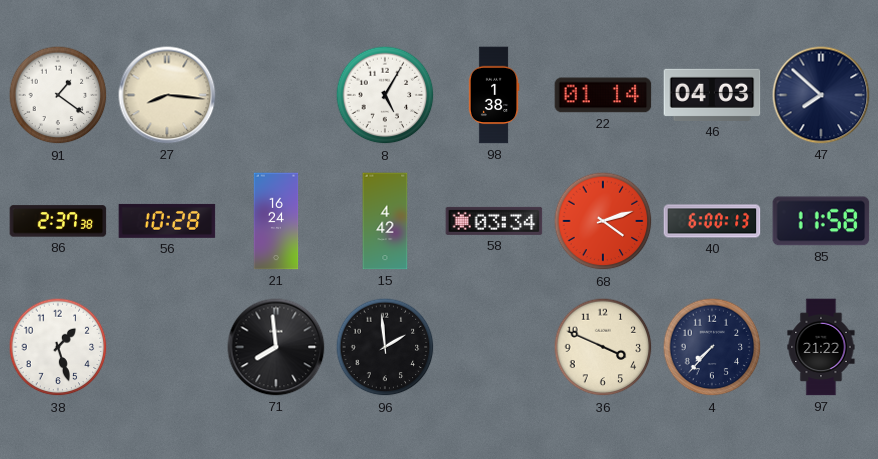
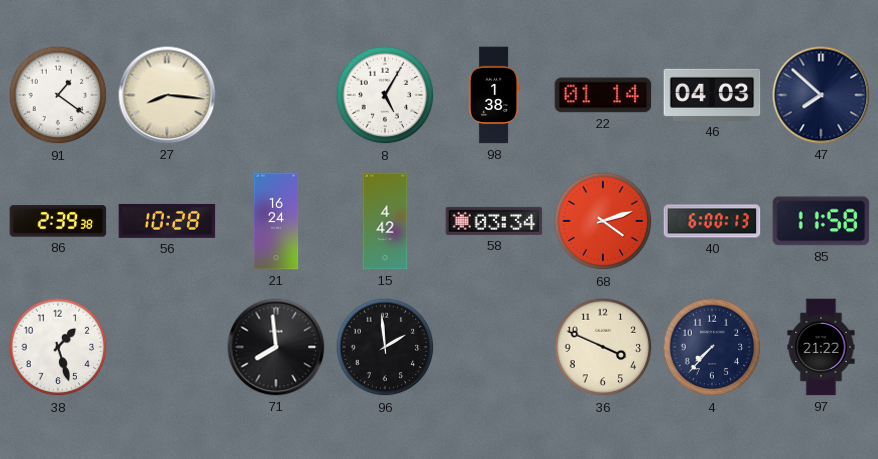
86: 2:37 -> 2:39 (58, 221)
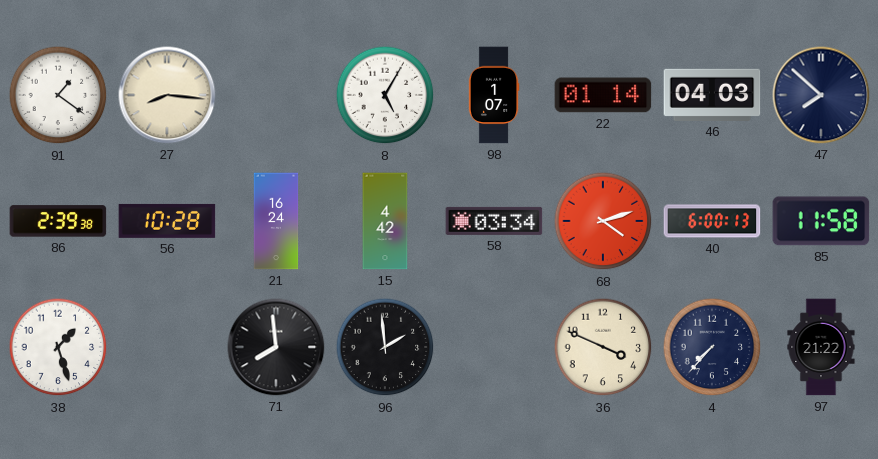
98: 1:38 -> 1:07 (494, 95)
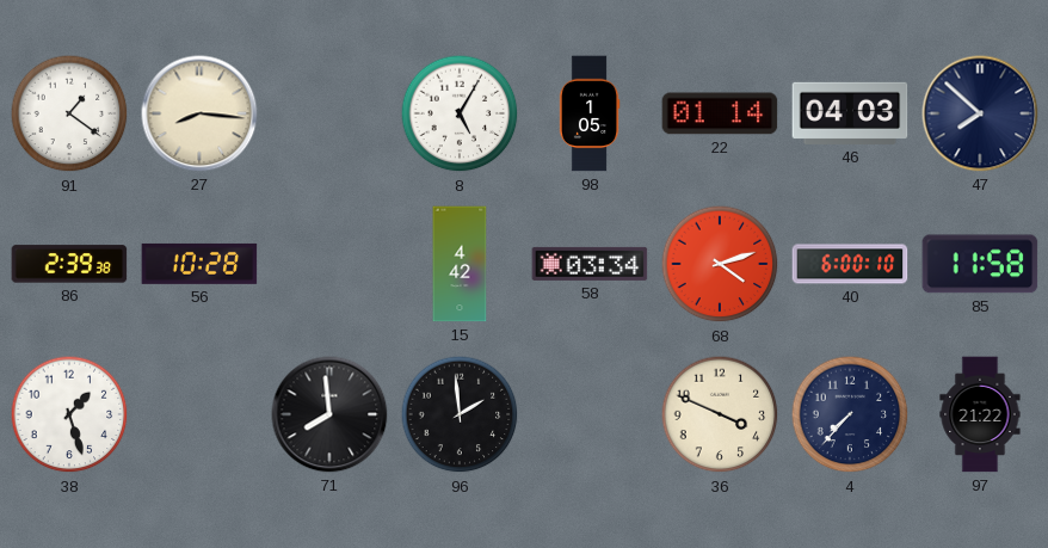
98: 1:07 -> 1:05 (590, 113)
21: 16:24 -> none (276, 221)
40: 6:00:13 -> 6:00:10 (850, 264)
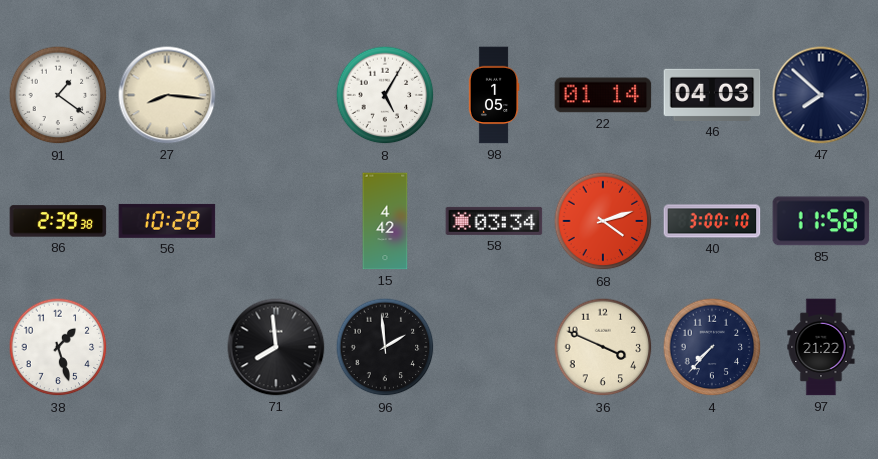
40: 6:00 -> 3:00 (712, 221)
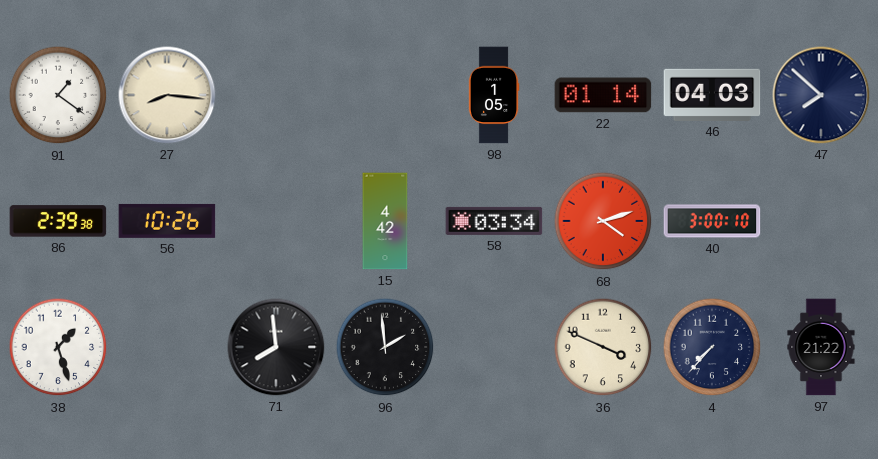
8: 5:05 -> none (385, 95)
56: 10:28 -> 10:26 (167, 221)
85: 11:58 -> none (821, 221)
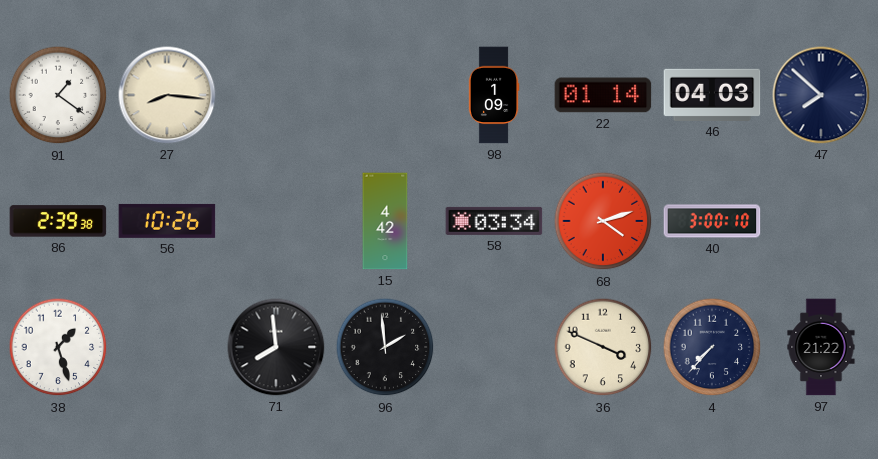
98: 1:05 -> 1:09 (494, 95)
